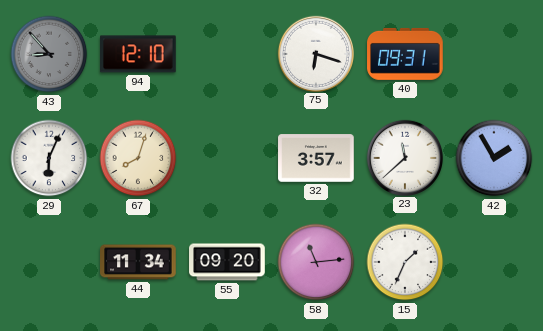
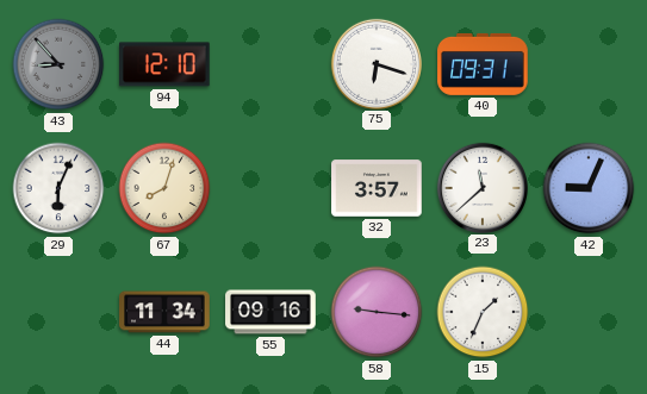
42: 1:55 -> 9:04 (589, 188)
55: 09:20 -> 09:16 (270, 312)
58: 11:14 -> 9:16 (377, 312)
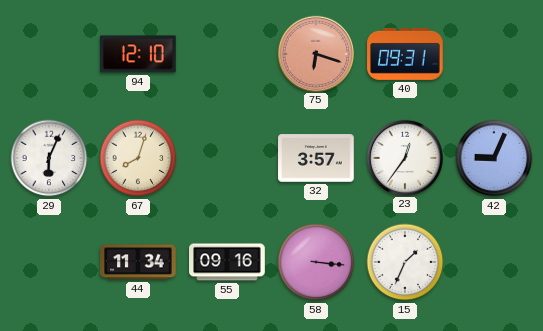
43: 8:53 -> none (58, 64)
75 dial: white -> salmon (315, 53)
23: 11:38 -> 12:36 (404, 157)
58: 9:16 -> 3:16 (316, 262)
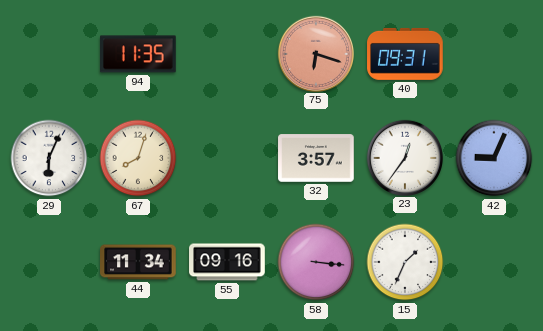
94: 12:10 -> 11:35 (139, 54)
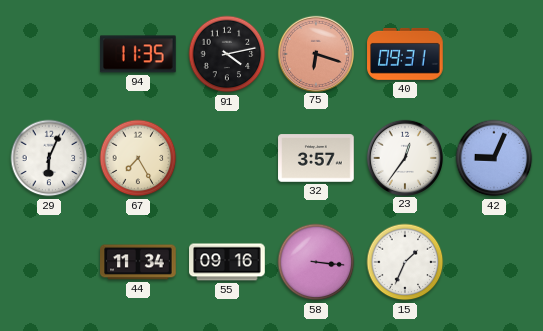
91: none -> 4:13 (227, 54)
67: 8:03 -> 7:25 (138, 158)
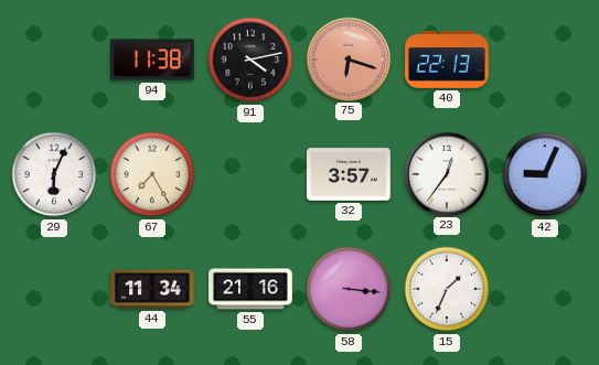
94: 11:35 -> 11:38 (153, 60)
40: 09:31 -> 22:13 (447, 60)
55: 09:16 -> 21:16 (250, 289)
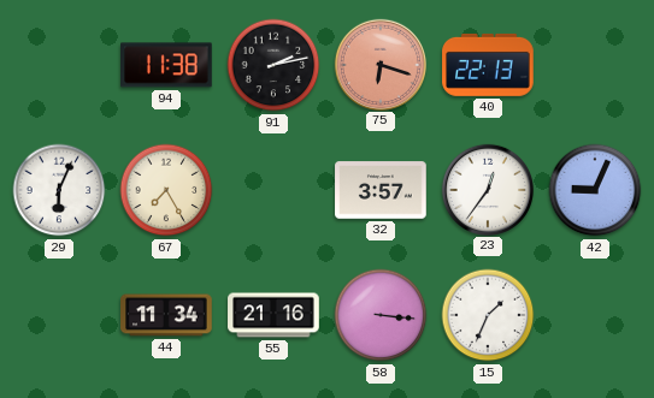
91: 4:13 -> 2:13 (273, 65)
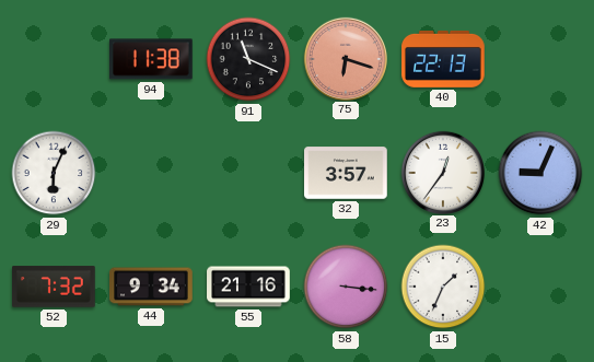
91: 2:13 -> 11:19 (248, 59)
67: 7:25 -> none (166, 190)
52: none -> 7:32 (54, 287)
44: 11:34 -> 9:34 (151, 287)
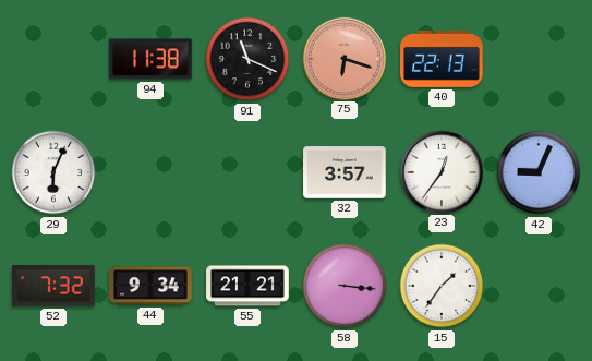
55: 21:16 -> 21:21 (247, 286)
15: 1:34 -> 1:36 (442, 286)
